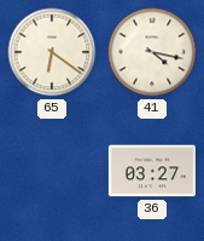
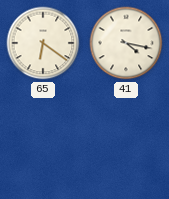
36: 03:27 -> none (152, 171)
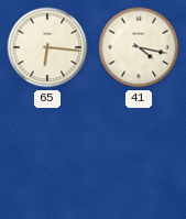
65: 6:21 -> 6:16 (47, 47)
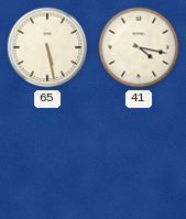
65: 6:16 -> 5:28 (47, 47)
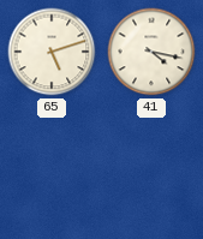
65: 5:28 -> 5:12 (52, 52)
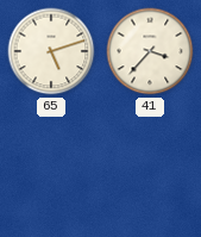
41: 4:17 -> 3:37 (150, 51)
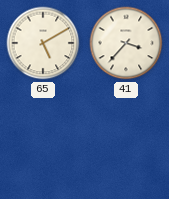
65: 5:12 -> 5:10 (43, 43)
